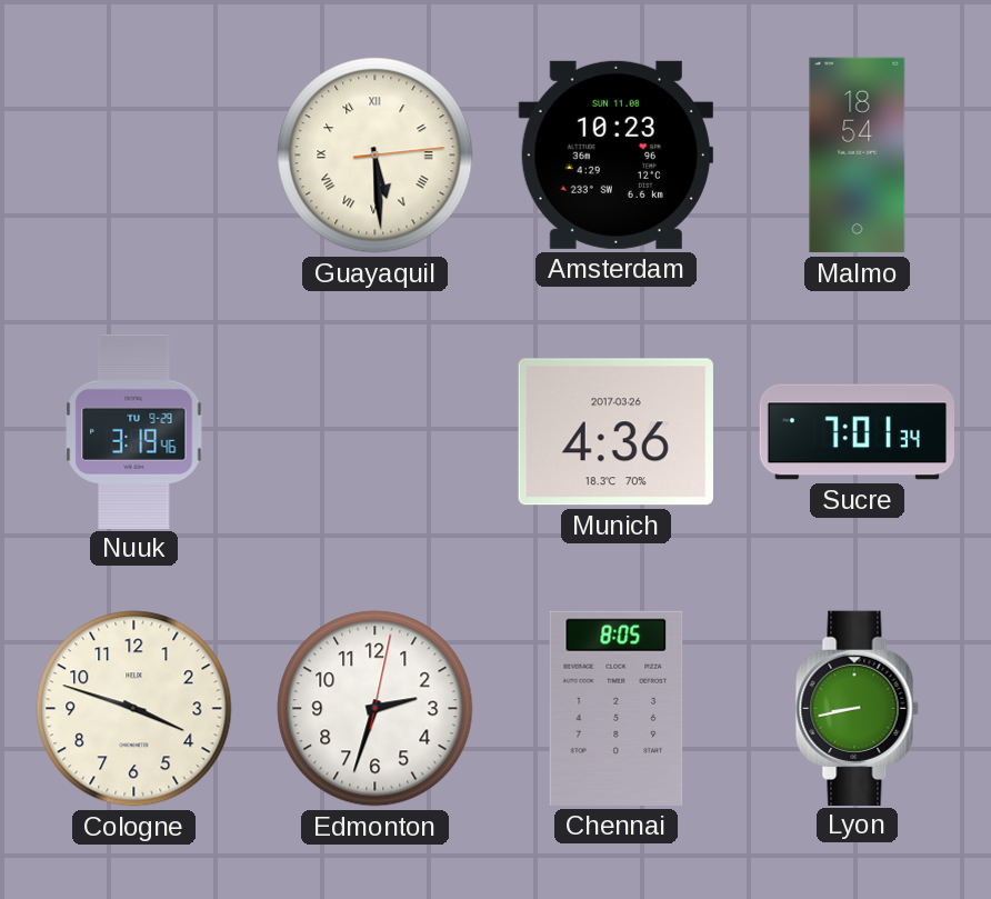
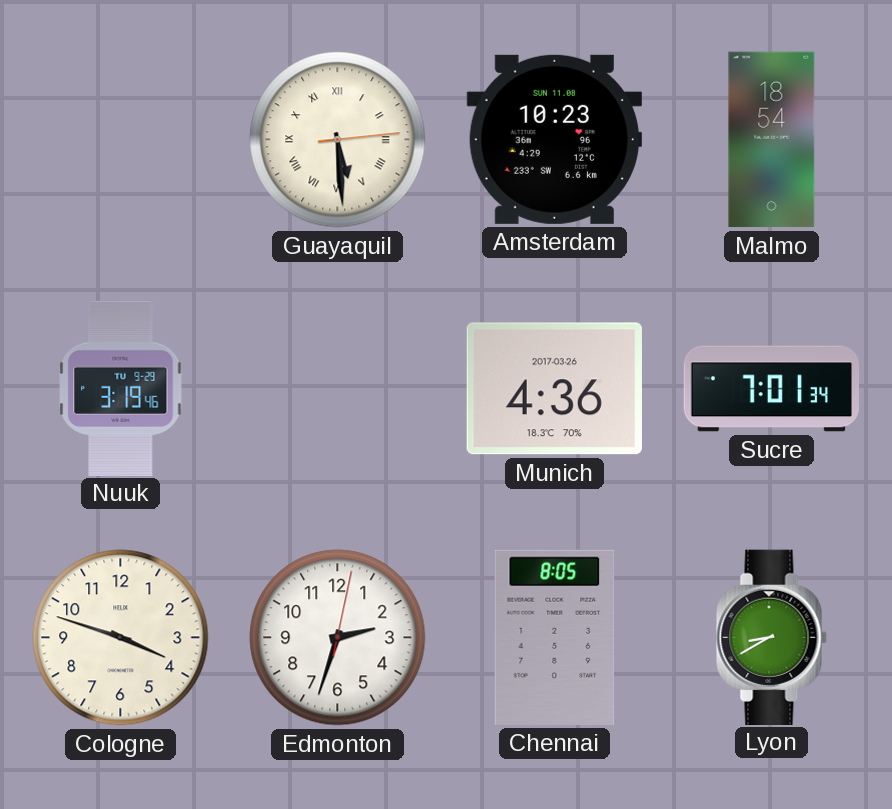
Lyon: 8:43 -> 8:40 (771, 637)
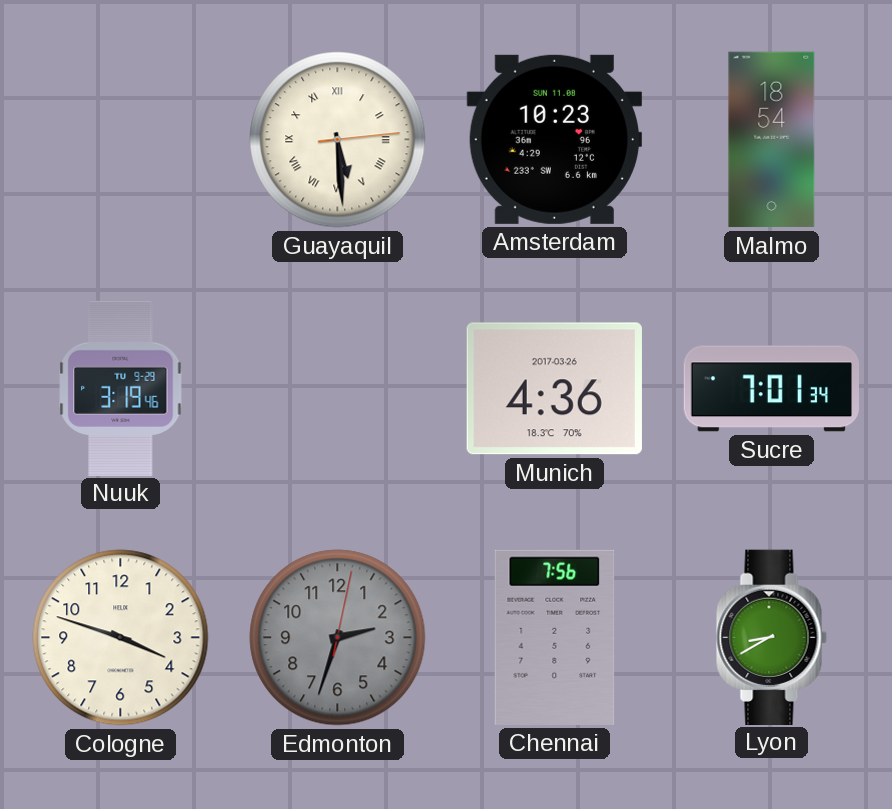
Edmonton dial: white -> grey (338, 638)
Chennai: 8:05 -> 7:56 (555, 637)
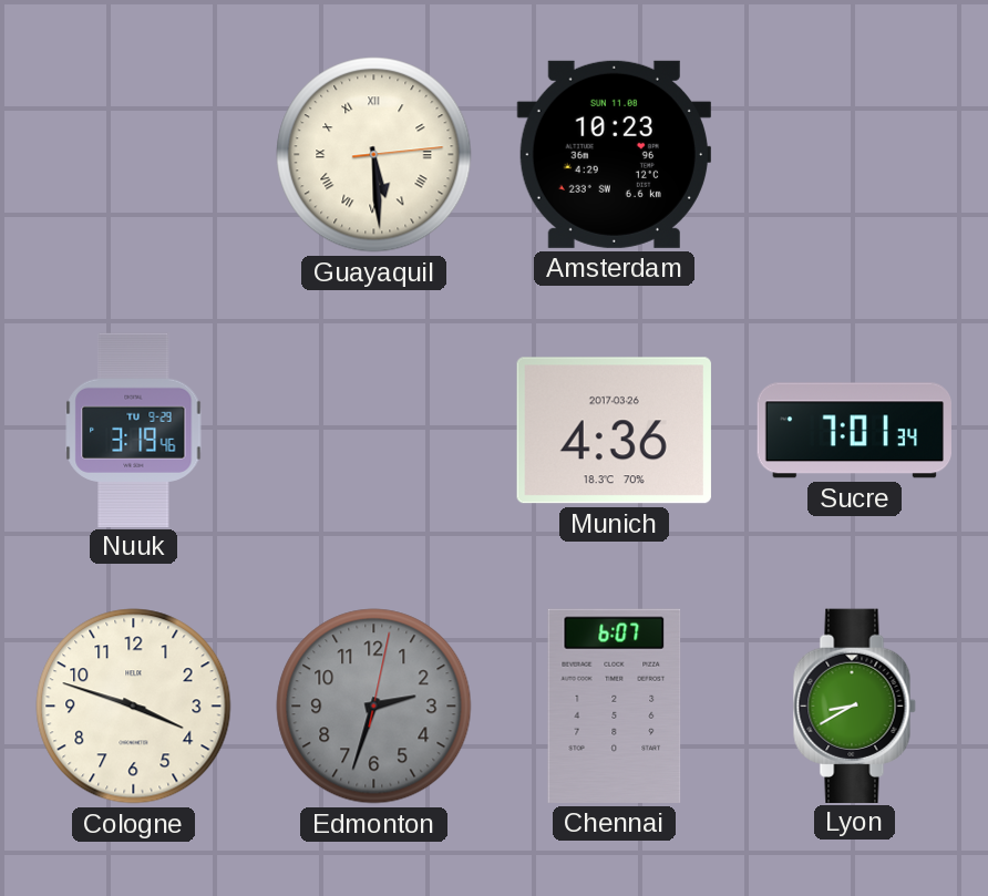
Malmo: 18:54 -> none (772, 140)
Chennai: 7:56 -> 6:07 (615, 706)
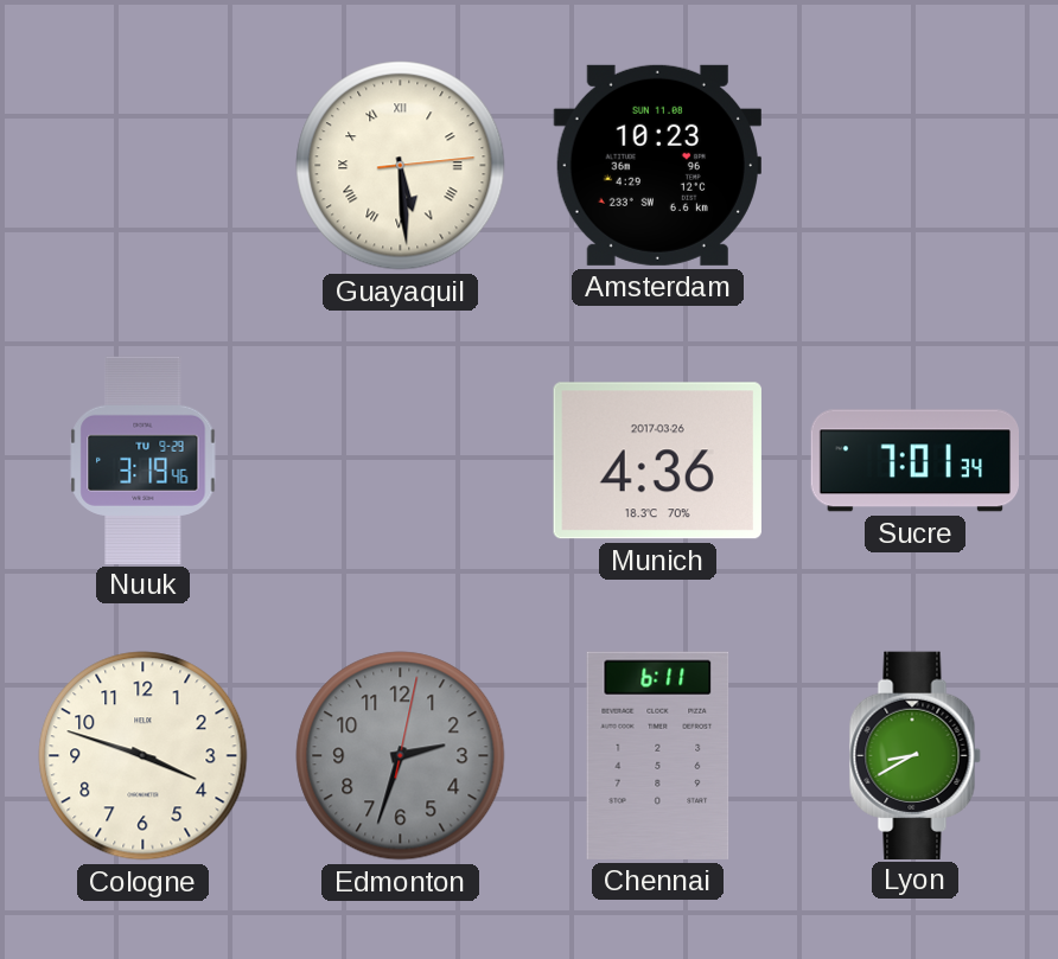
Chennai: 6:07 -> 6:11 (658, 755)
